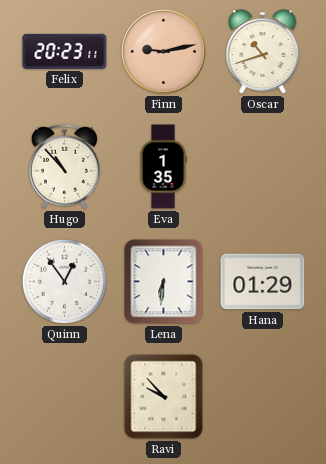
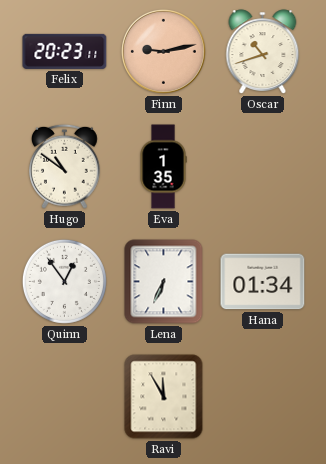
Hugo: 10:53 -> 10:51 (65, 166)
Lena: 6:31 -> 6:34 (164, 282)
Hana: 01:29 -> 01:34 (263, 282)
Ravi: 9:53 -> 11:55 (164, 397)
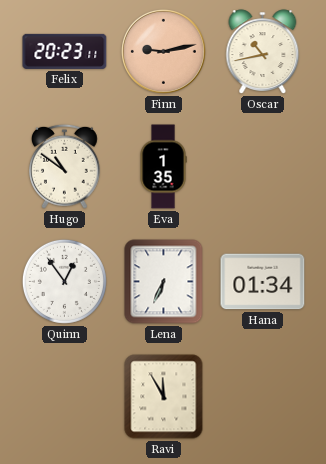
Oscar: 10:42 -> 10:43 (263, 52)
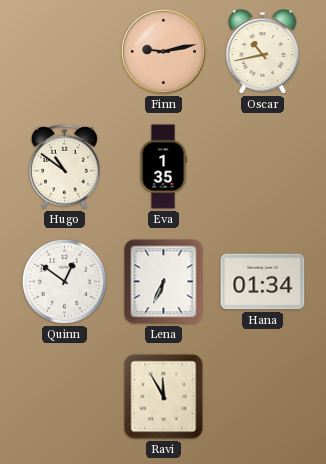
Felix: 20:23 -> none (65, 51)
Quinn: 12:54 -> 12:51 (64, 281)
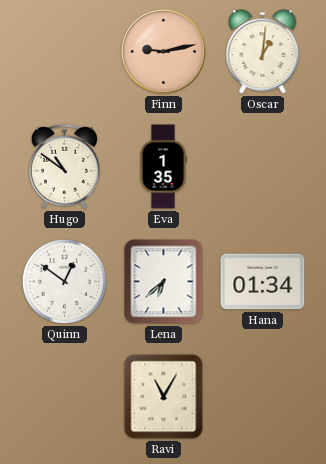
Oscar: 10:43 -> 1:01 (263, 52)
Lena: 6:34 -> 6:38 (164, 282)
Ravi: 11:55 -> 11:05 (164, 397)
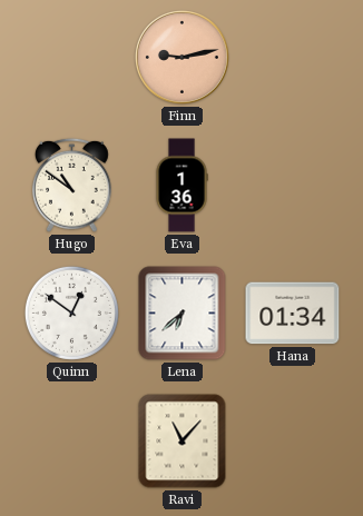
Oscar: 1:01 -> none (263, 52)
Eva: 1:35 -> 1:36 (181, 186)
Ravi: 11:05 -> 11:07 (183, 441)
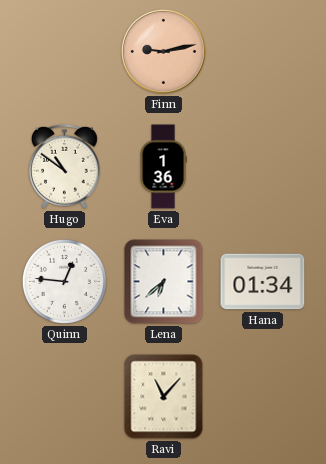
Quinn: 12:51 -> 12:46 (64, 281)
